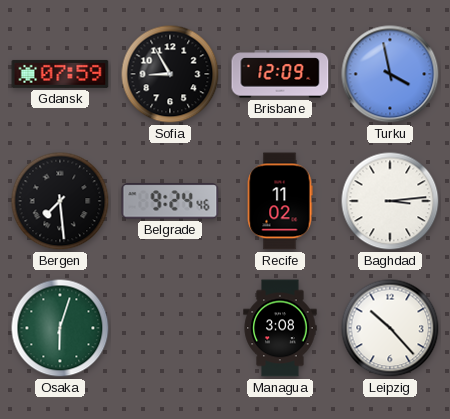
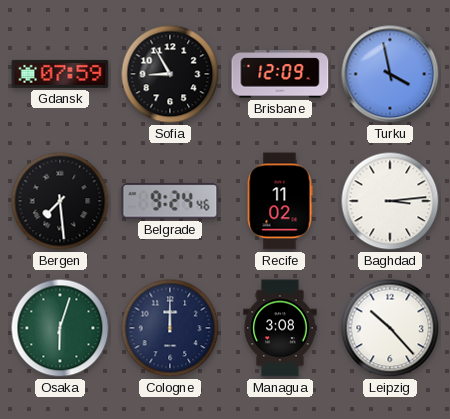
Cologne: none -> 12:00 (170, 328)
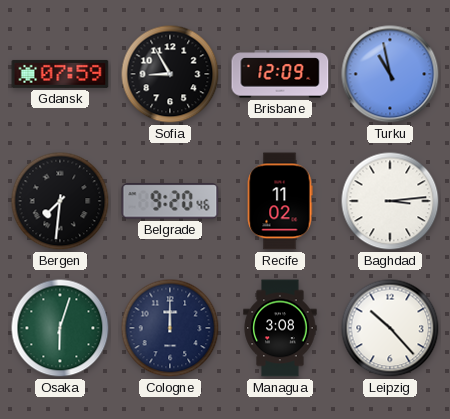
Turku: 3:58 -> 10:58 (390, 74)
Bergen: 7:29 -> 7:31 (60, 201)
Belgrade: 9:24 -> 9:20 (170, 201)
